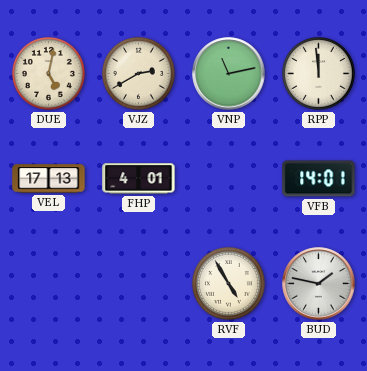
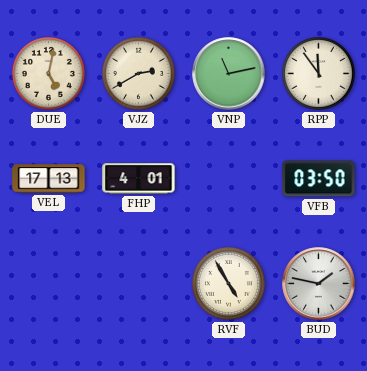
RPP: 11:59 -> 11:54 (318, 73)
VFB: 14:01 -> 03:50 (319, 179)
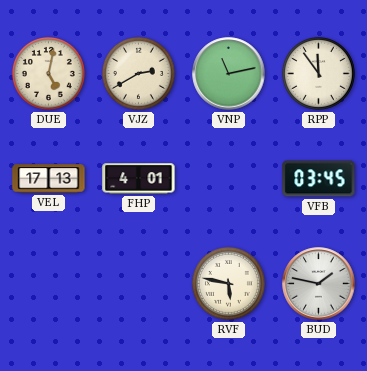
VFB: 03:50 -> 03:45 (319, 179)
RVF: 4:55 -> 5:47 (228, 283)
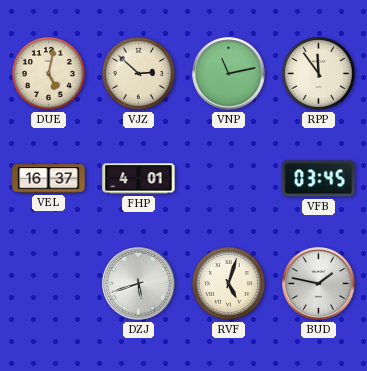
VJZ: 2:40 -> 2:52 (138, 73)
VEL: 17:13 -> 16:37 (49, 179)
DZJ: none -> 5:42 (139, 284)
RVF: 5:47 -> 5:03 (228, 283)
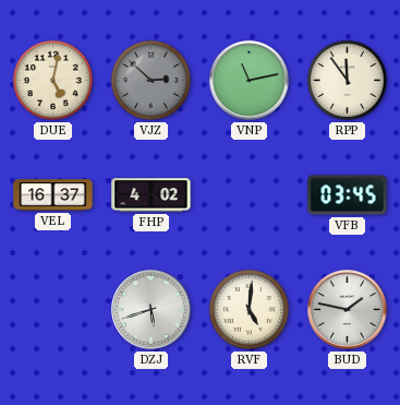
VJZ dial: cream -> grey (150, 80)
FHP: 4:01 -> 4:02 (151, 195)
RVF: 5:03 -> 5:01 (249, 309)
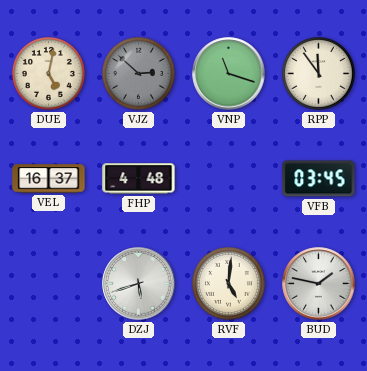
VNP: 11:13 -> 11:18 (229, 74)
FHP: 4:02 -> 4:48 (139, 179)
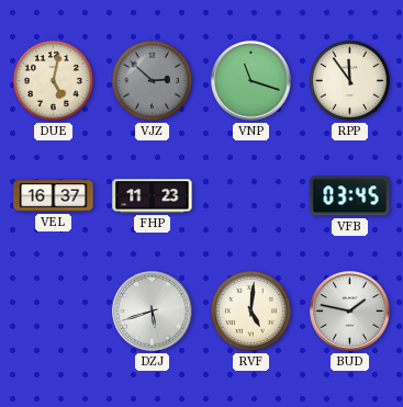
FHP: 4:48 -> 11:23 (153, 196)
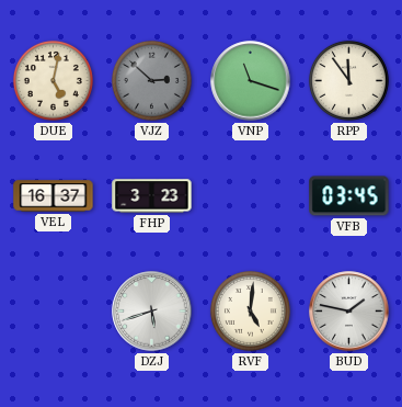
FHP: 11:23 -> 3:23 (152, 196)
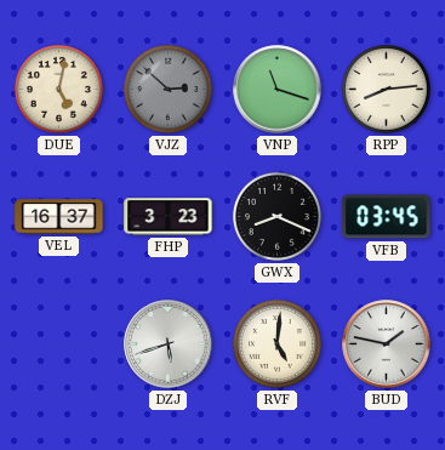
RPP: 11:54 -> 8:14 (386, 89)
GWX: none -> 8:19 (276, 216)
